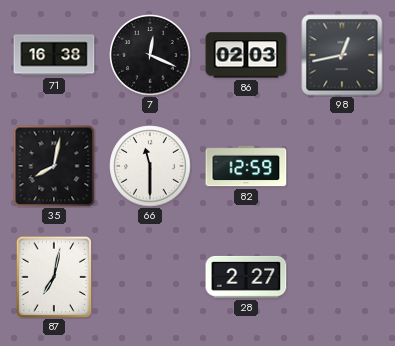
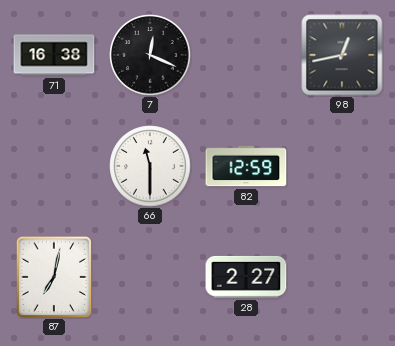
86: 02:03 -> none (246, 55)
35: 8:02 -> none (54, 166)
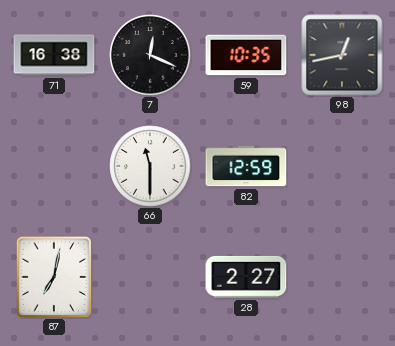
59: none -> 10:35 (246, 55)
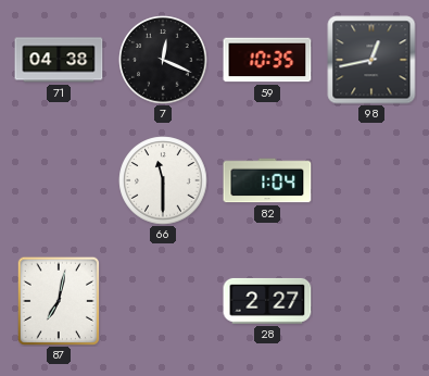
71: 16:38 -> 04:38 (59, 60)
82: 12:59 -> 1:04 (267, 180)
